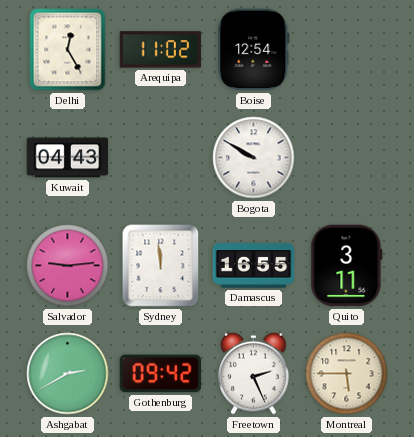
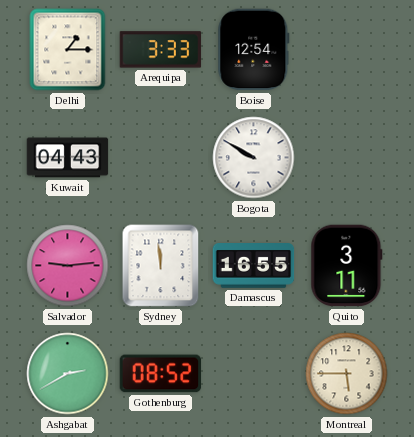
Delhi: 12:25 -> 1:15 (68, 50)
Arequipa: 11:02 -> 3:33 (161, 50)
Gothenburg: 09:42 -> 08:52 (161, 374)
Freetown: 2:26 -> none (254, 373)
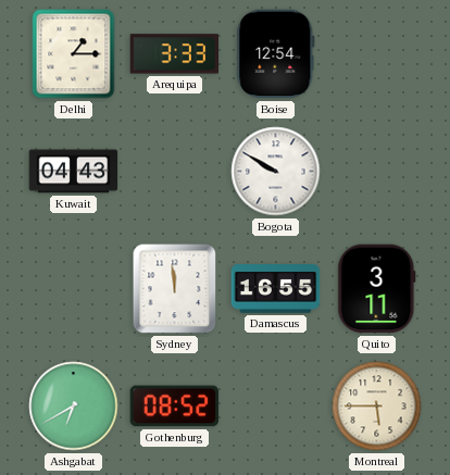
Salvador: 9:14 -> none (68, 266)
Ashgabat: 2:40 -> 6:40 (74, 407)
